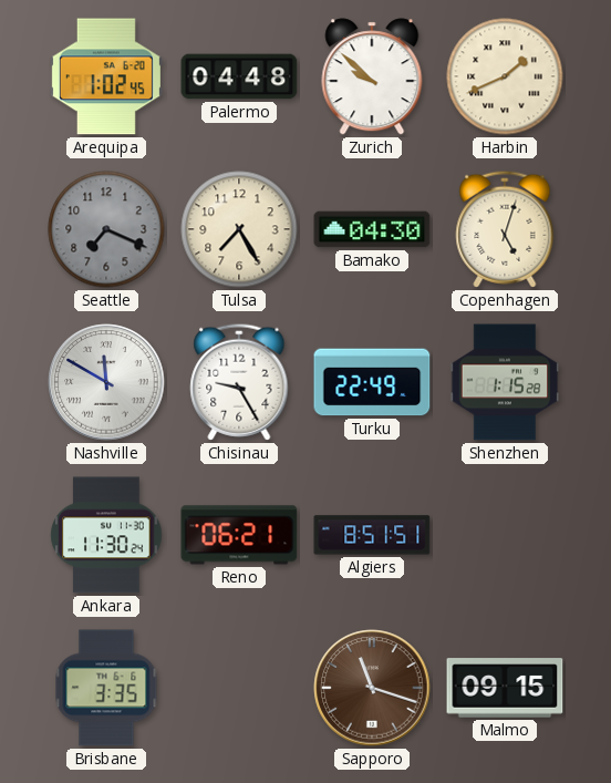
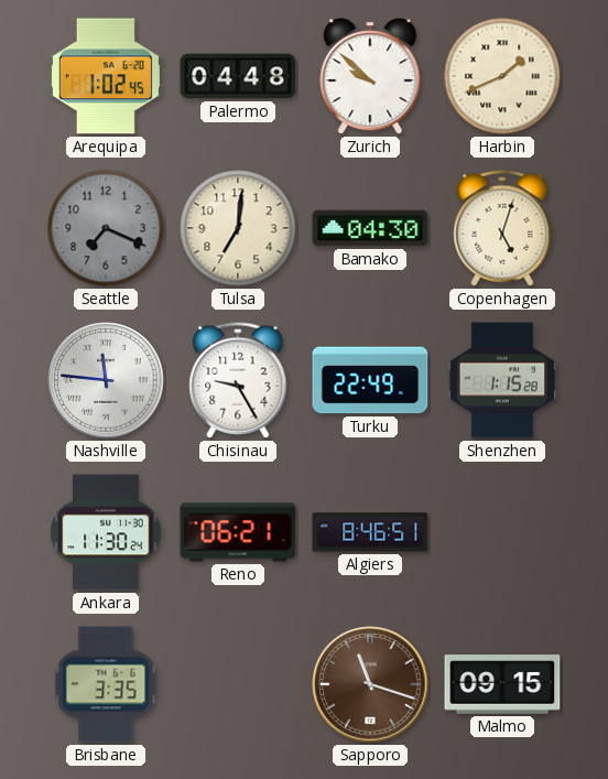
Tulsa: 7:25 -> 7:01 (238, 228)
Nashville: 11:50 -> 11:46 (106, 380)
Algiers: 8:51 -> 8:46 (370, 532)
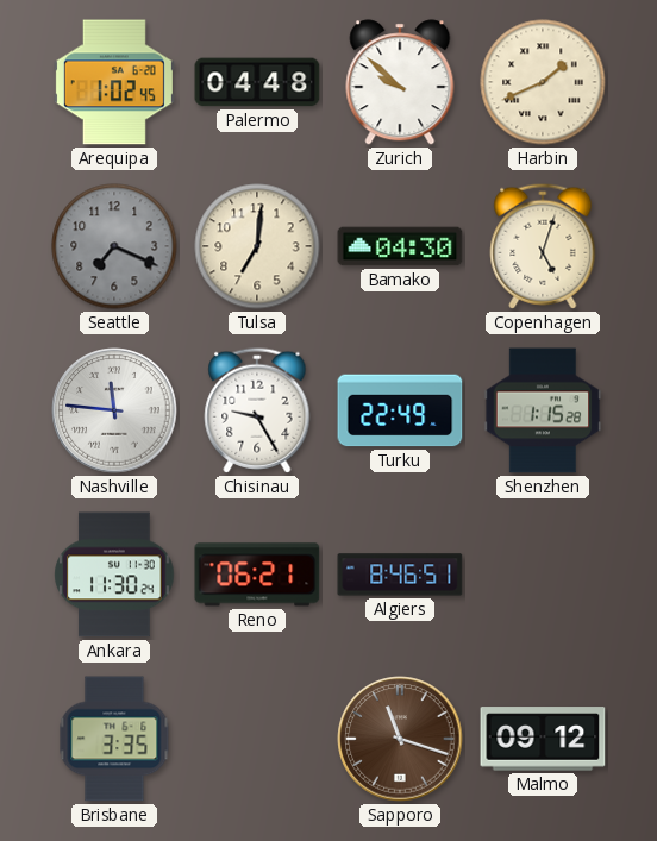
Malmo: 09:15 -> 09:12 (543, 739)
